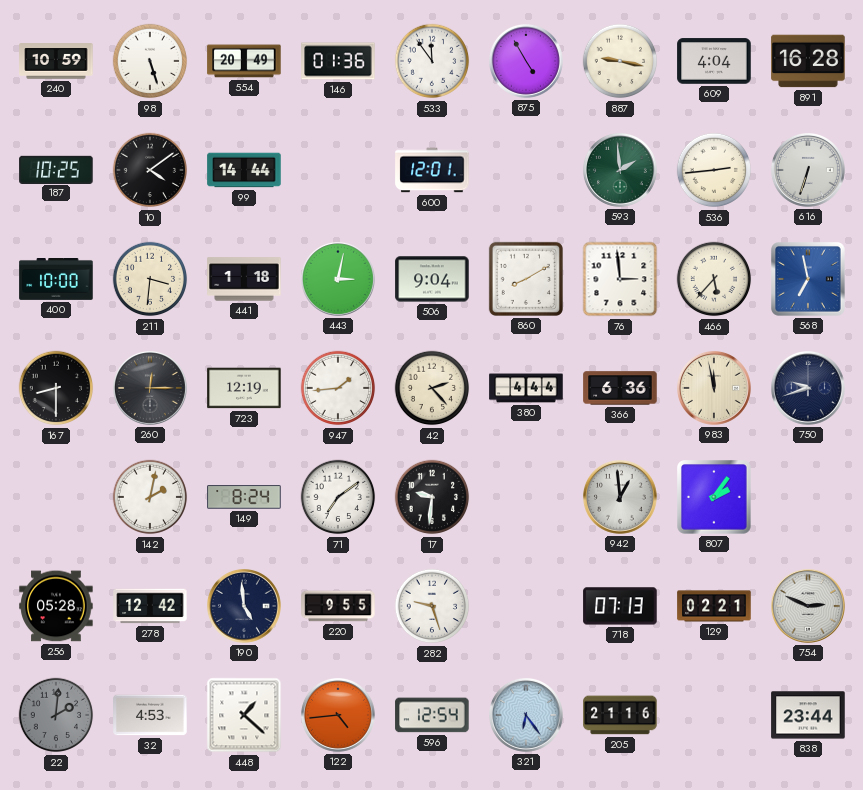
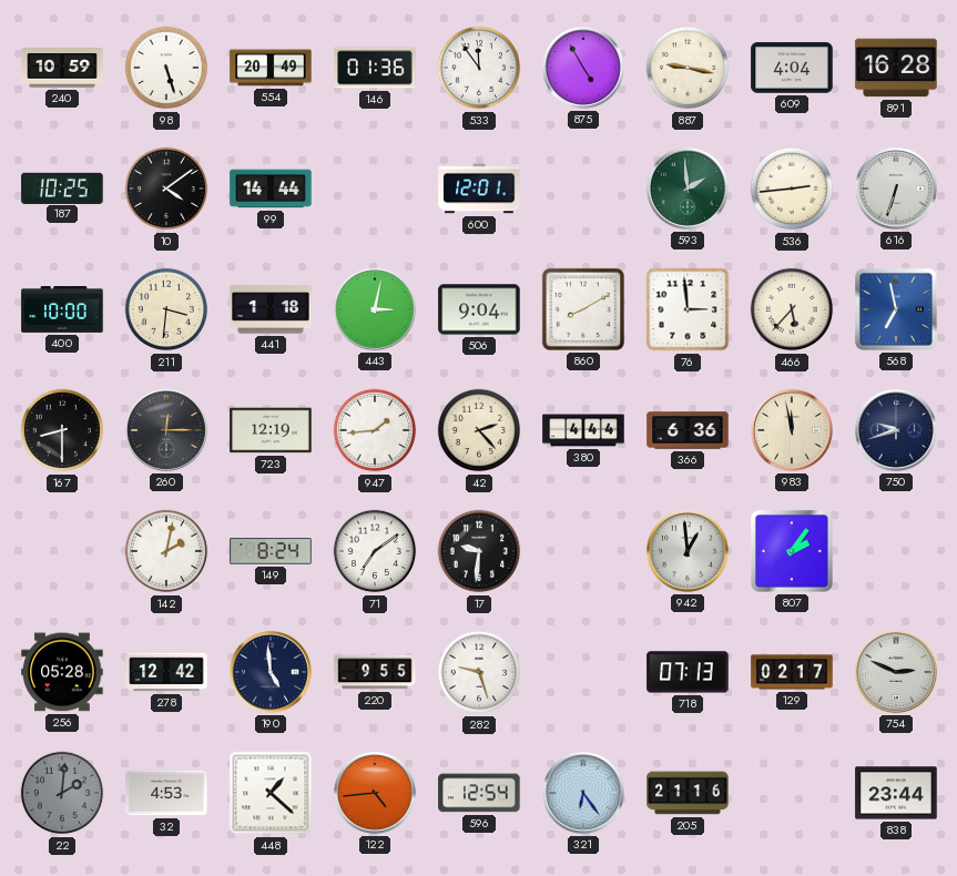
129: 02:21 -> 02:17 (792, 672)
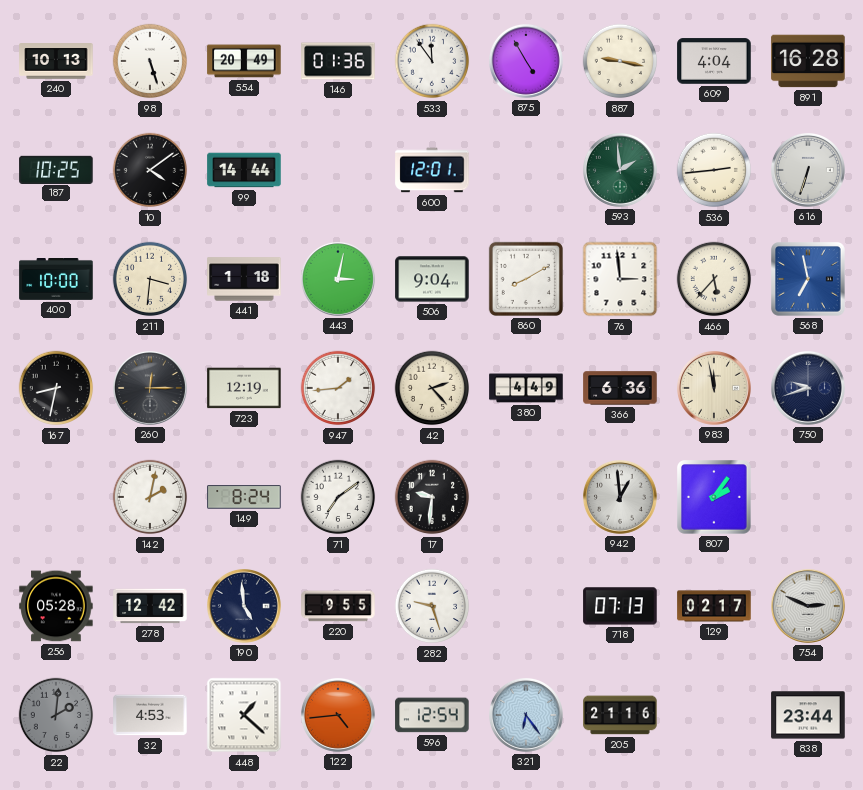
240: 10:59 -> 10:13 (56, 61)
167: 8:30 -> 8:32 (56, 388)
380: 4:44 -> 4:49 (526, 388)
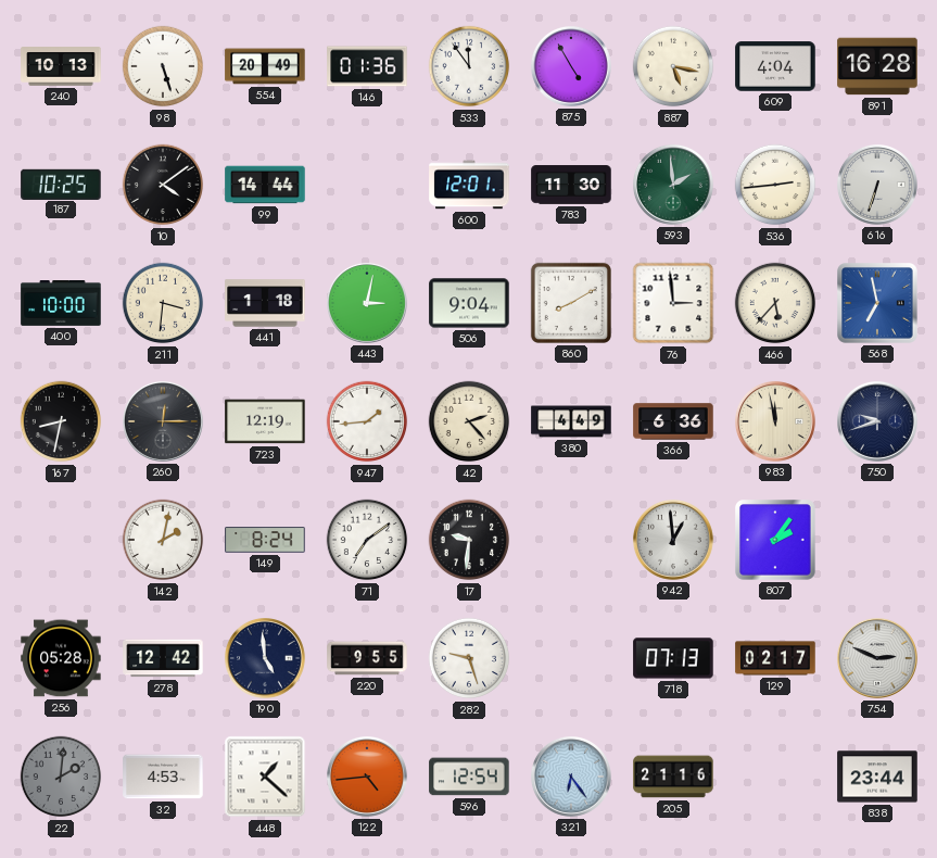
887: 9:17 -> 5:17 (673, 66)
783: none -> 11:30 (571, 185)
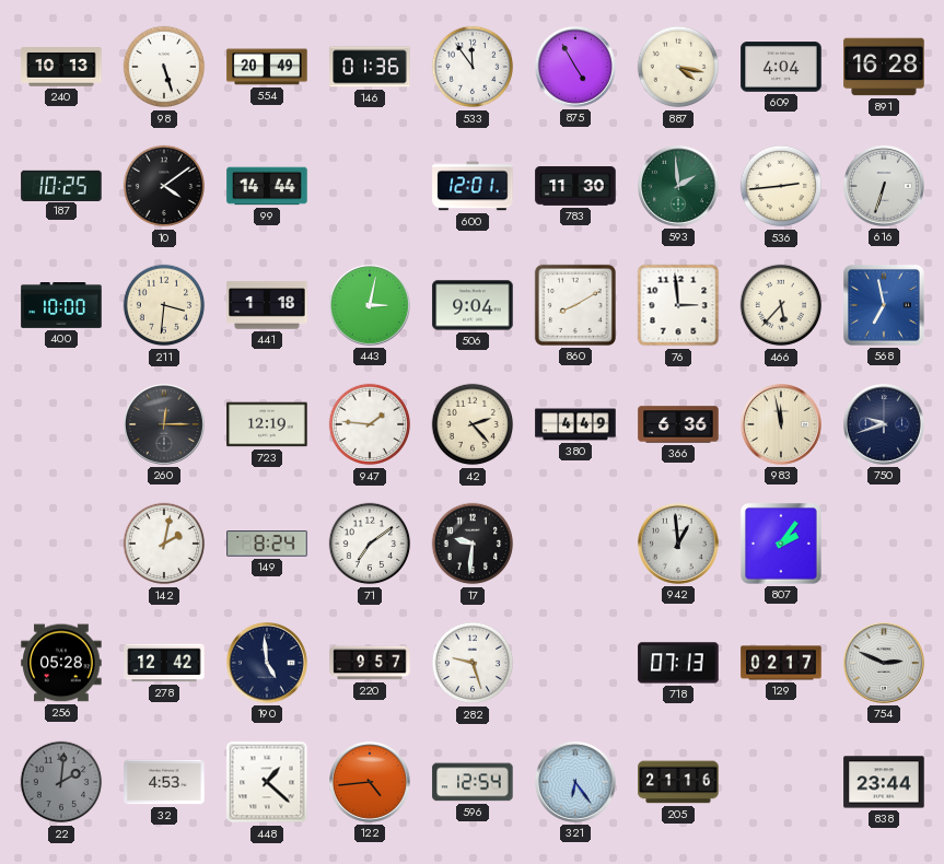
887: 5:17 -> 4:17 (678, 67)
167: 8:32 -> none (61, 421)
947: 1:44 -> 1:46 (370, 424)
220: 9:55 -> 9:57 (370, 663)
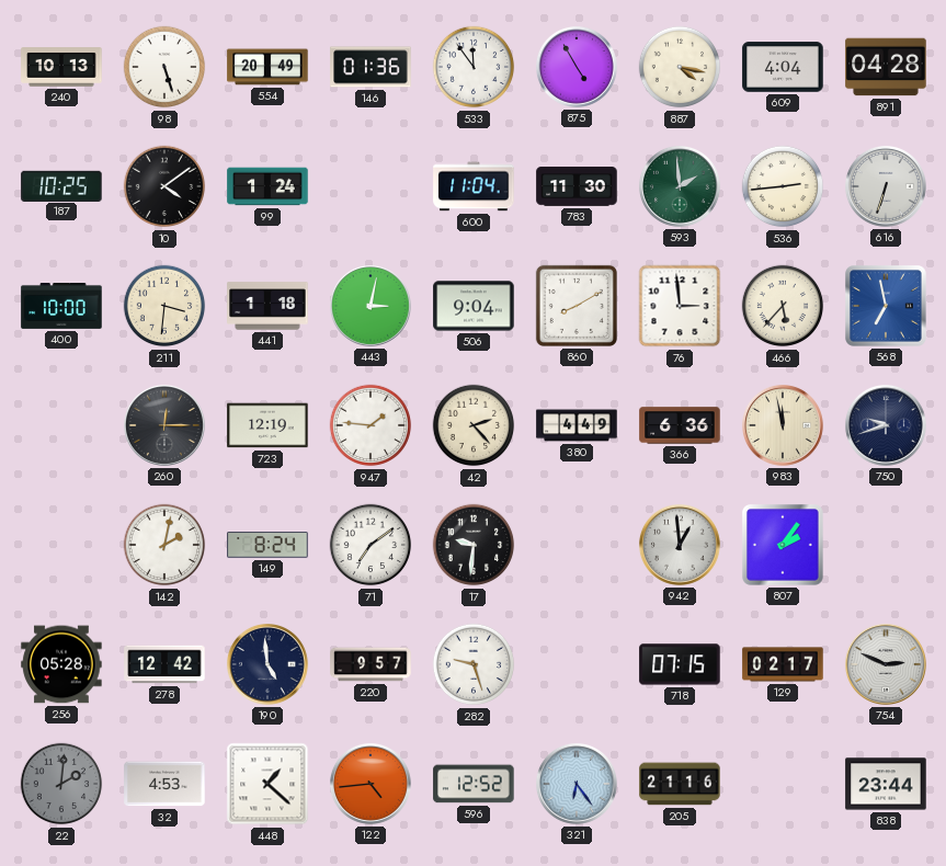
891: 16:28 -> 04:28 (886, 67)
99: 14:44 -> 1:24 (267, 186)
600: 12:01 -> 11:04 (474, 186)
718: 07:13 -> 07:15 (680, 664)
596: 12:54 -> 12:52 (474, 784)
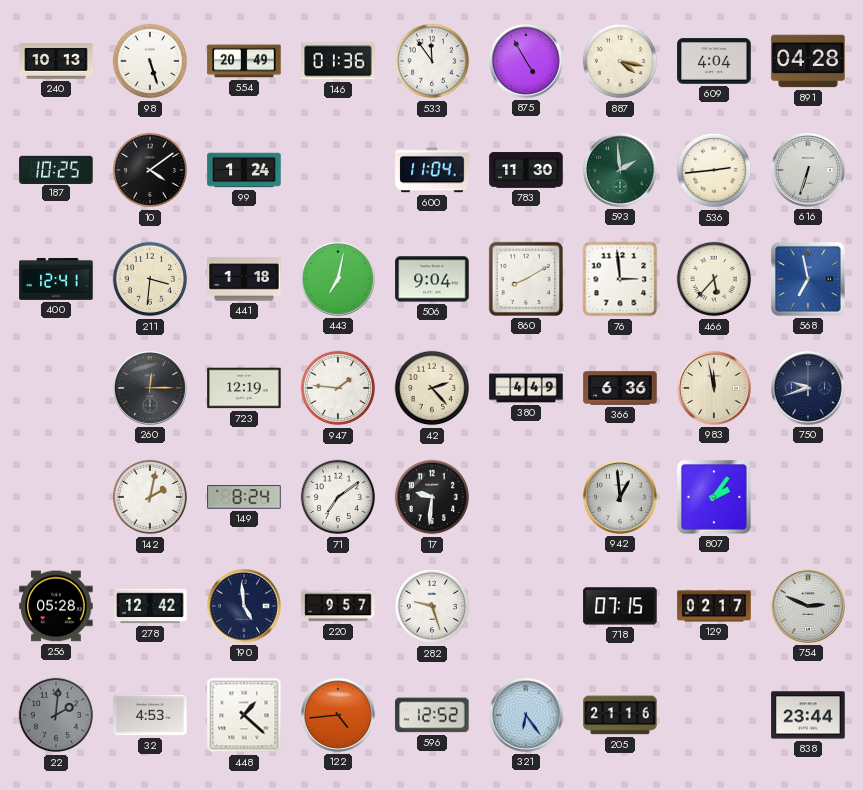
400: 10:00 -> 12:41 (56, 280)
443: 3:02 -> 7:02 (339, 280)
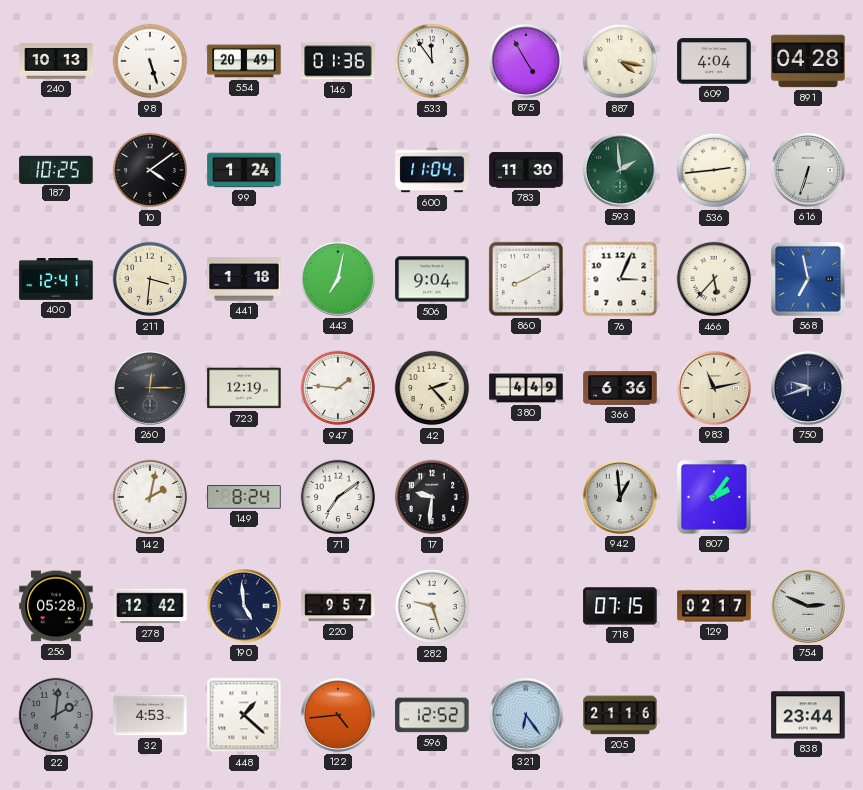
76: 2:59 -> 3:04 (620, 279)
983: 11:58 -> 11:13 (715, 389)
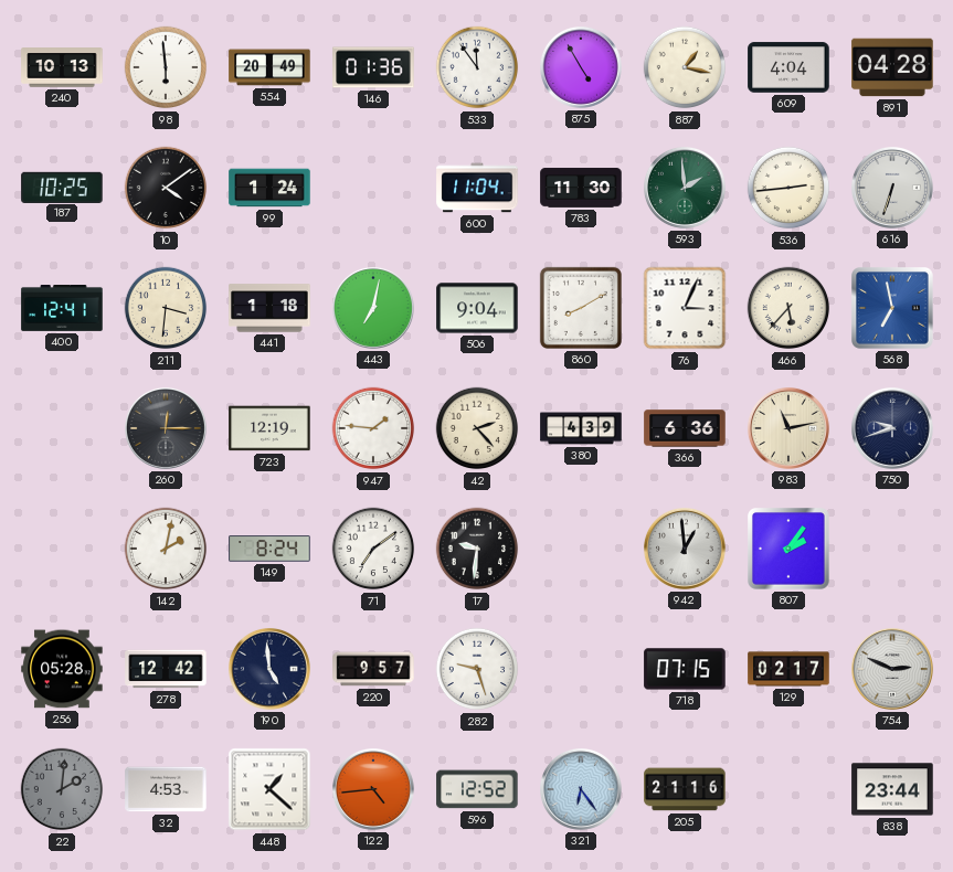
98: 5:27 -> 5:59 (166, 67)
887: 4:17 -> 1:17 (685, 67)
380: 4:49 -> 4:39 (581, 428)
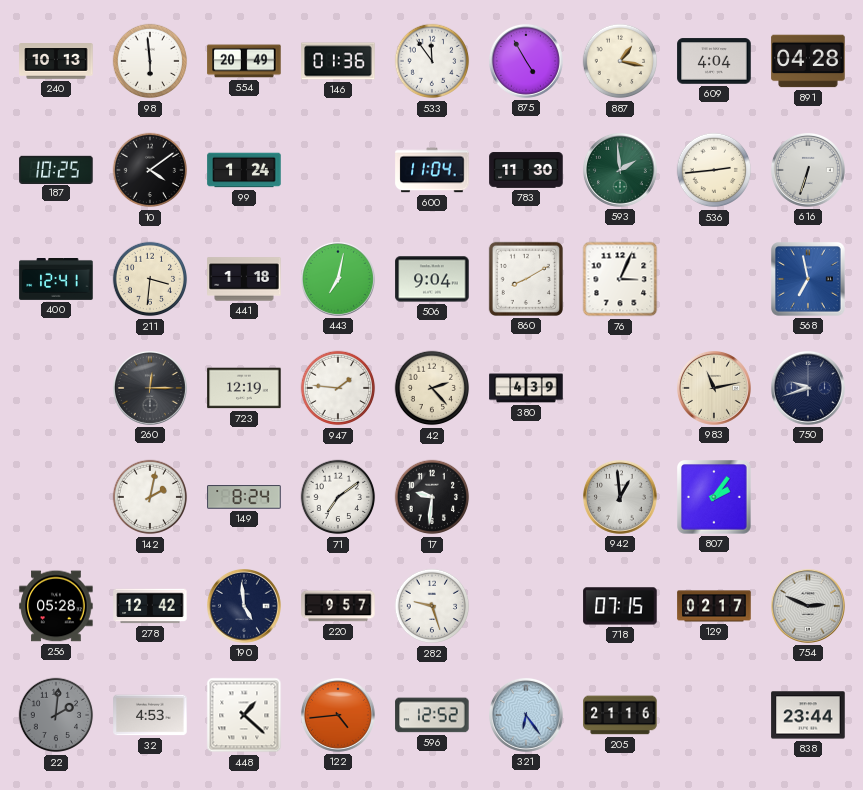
466: 5:37 -> none (788, 308)
366: 6:36 -> none (685, 428)
